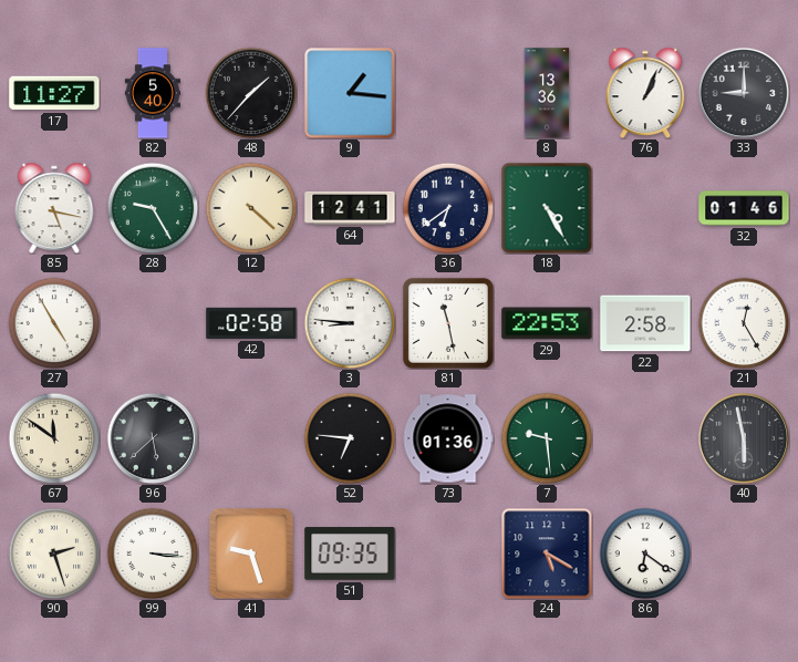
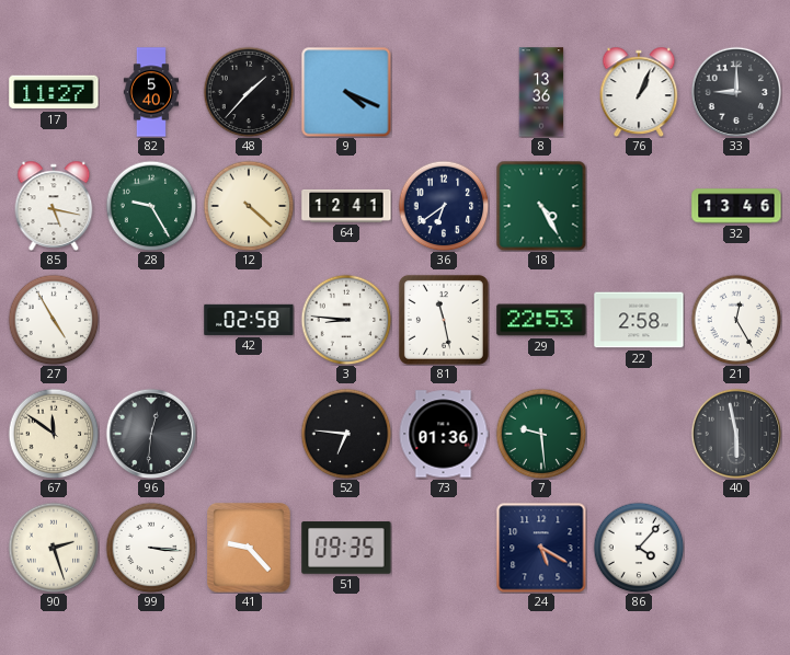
9: 1:16 -> 4:19 (346, 92)
32: 01:46 -> 13:46 (736, 206)
96: 5:38 -> 12:31 (151, 434)
41: 9:27 -> 9:23 (249, 548)
86: 6:21 -> 4:07 (639, 548)
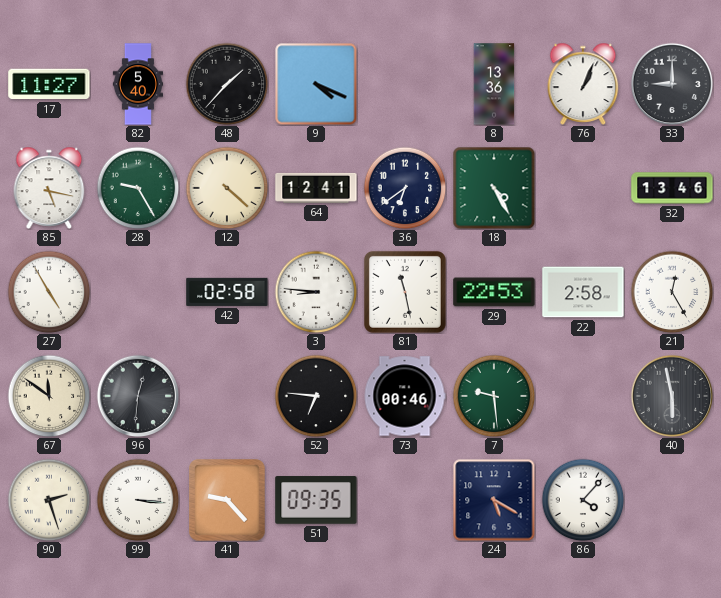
73: 01:36 -> 00:46 (405, 396)
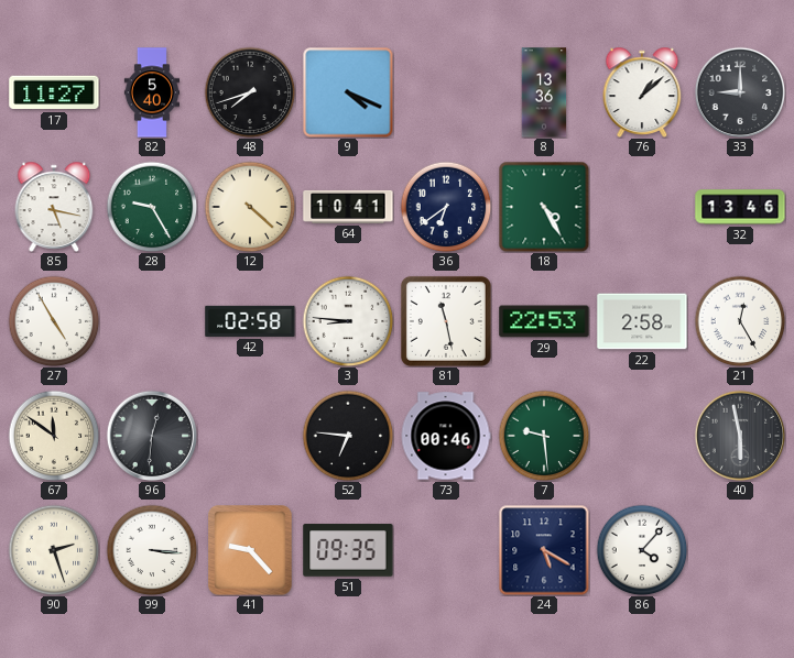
48: 1:37 -> 7:42 (250, 92)
76: 1:04 -> 1:08 (642, 92)
64: 12:41 -> 10:41 (348, 207)
